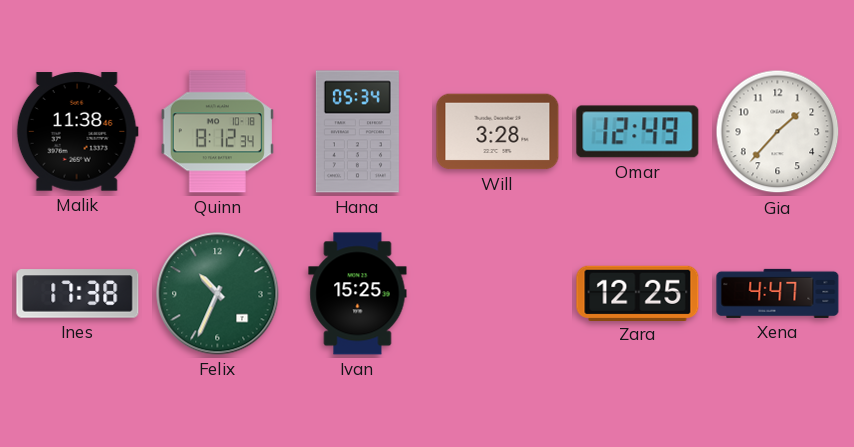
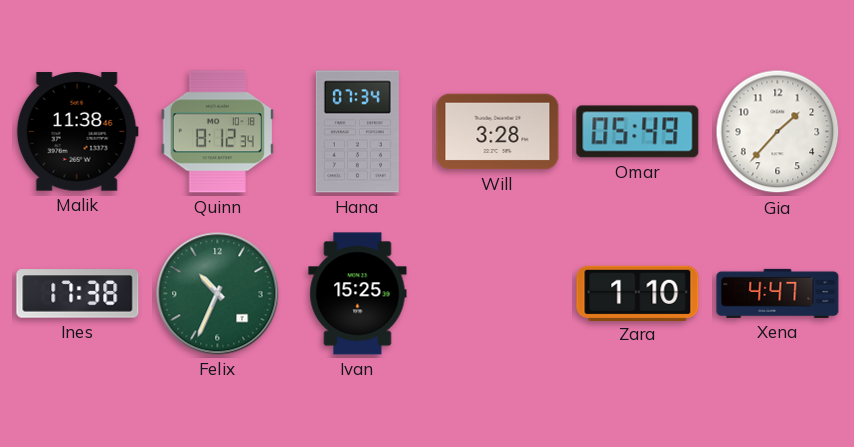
Hana: 05:34 -> 07:34 (357, 132)
Omar: 12:49 -> 05:49 (638, 132)
Zara: 12:25 -> 1:10 (638, 293)
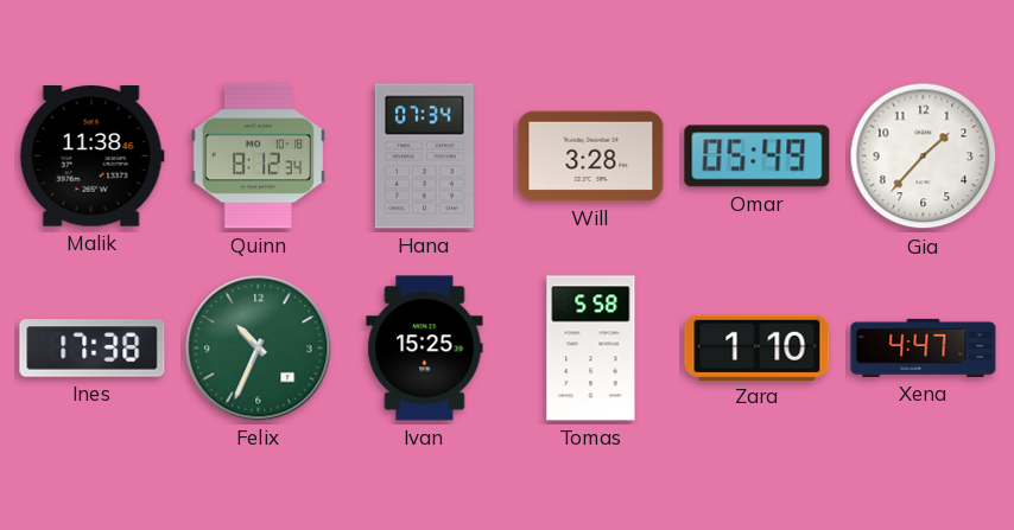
Tomas: none -> 5:58 (591, 349)
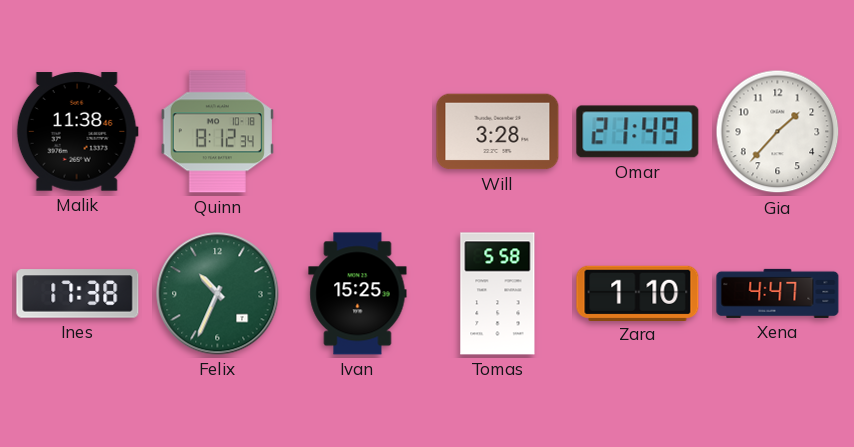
Hana: 07:34 -> none (424, 157)
Omar: 05:49 -> 21:49 (638, 132)
